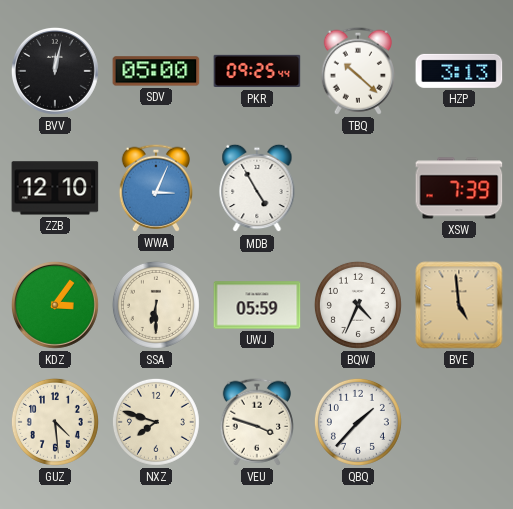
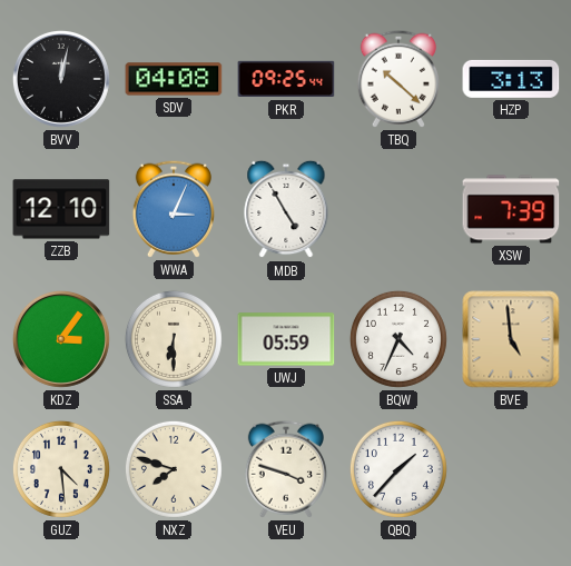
SDV: 05:00 -> 04:08 (174, 79)
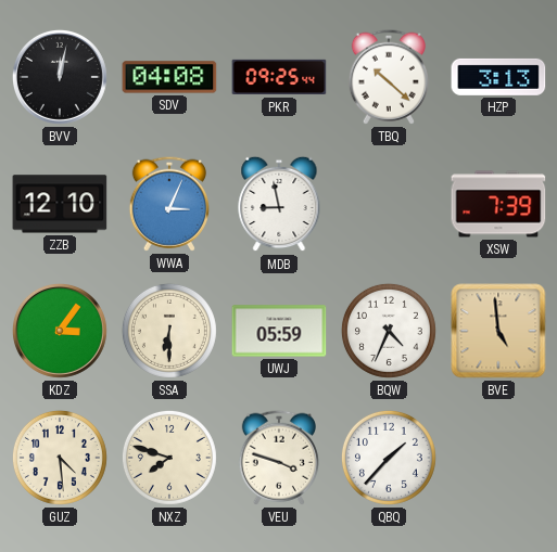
MDB: 4:55 -> 8:58 (279, 204)
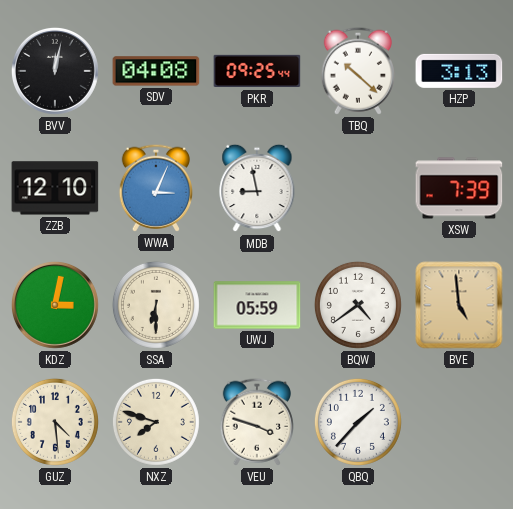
KDZ: 3:06 -> 3:02 (55, 305)
BQW: 4:34 -> 4:39 (358, 305)
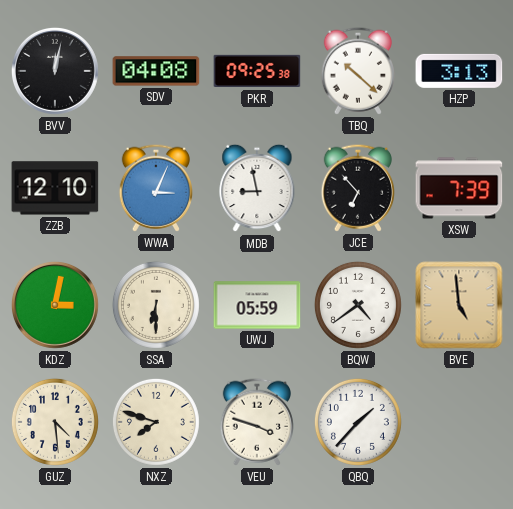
PKR: 09:25:44 -> 09:25:38 (257, 71)
JCE: none -> 6:53 (358, 188)
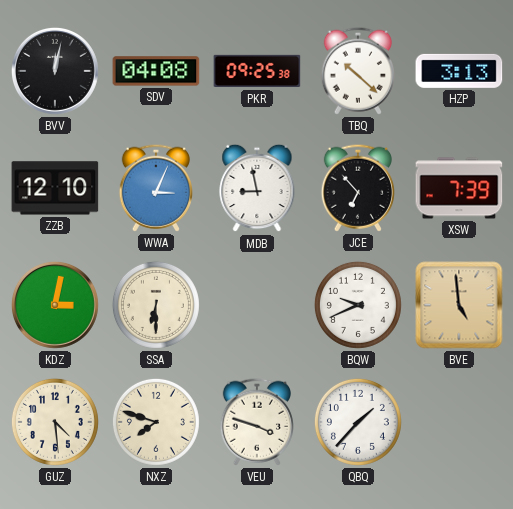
UWJ: 05:59 -> none (257, 305)
BQW: 4:39 -> 9:41 (358, 305)
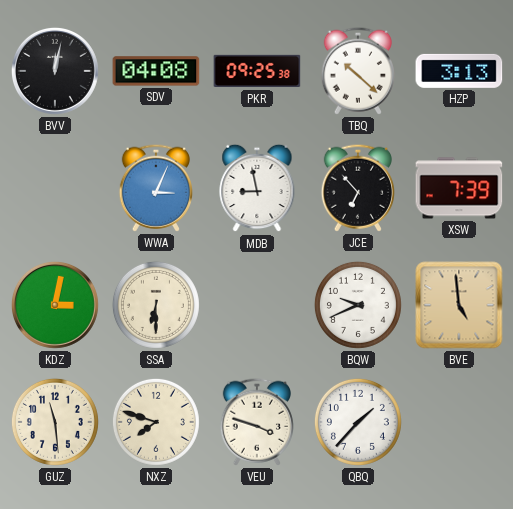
ZZB: 12:10 -> none (55, 188)
GUZ: 4:29 -> 11:29 (55, 422)
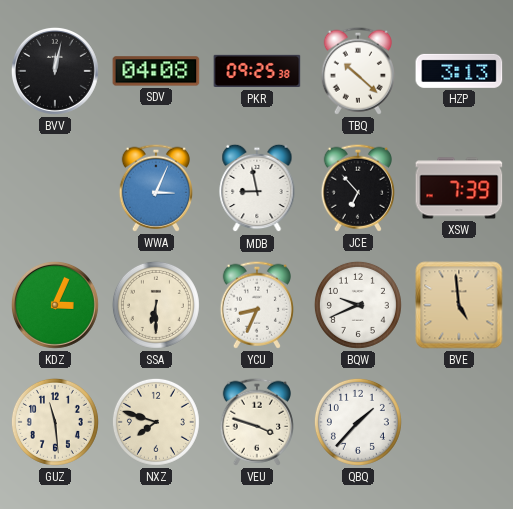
KDZ: 3:02 -> 3:04 (55, 305)
YCU: none -> 8:34 (257, 305)
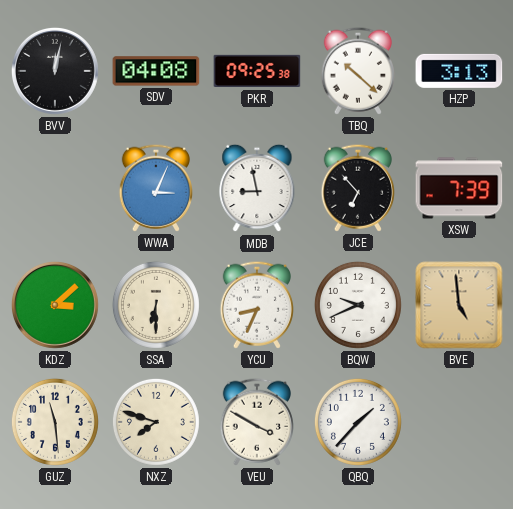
KDZ: 3:04 -> 3:08 (55, 305)
VEU: 3:48 -> 3:50 (257, 422)
